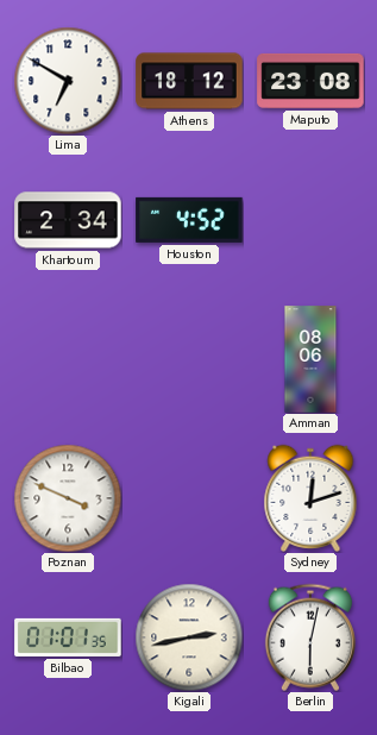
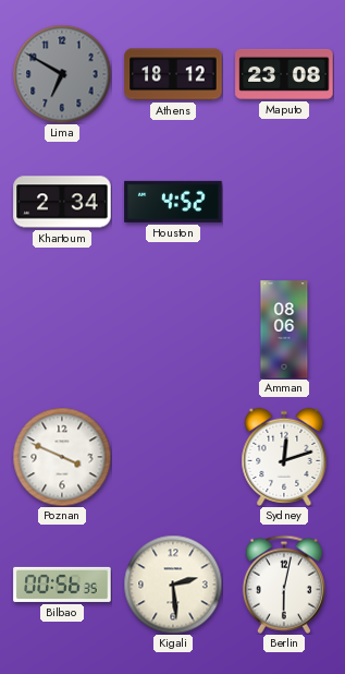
Lima dial: white -> grey (62, 74)
Bilbao: 01:01 -> 00:56 (62, 585)
Kigali: 2:43 -> 2:29 (173, 585)
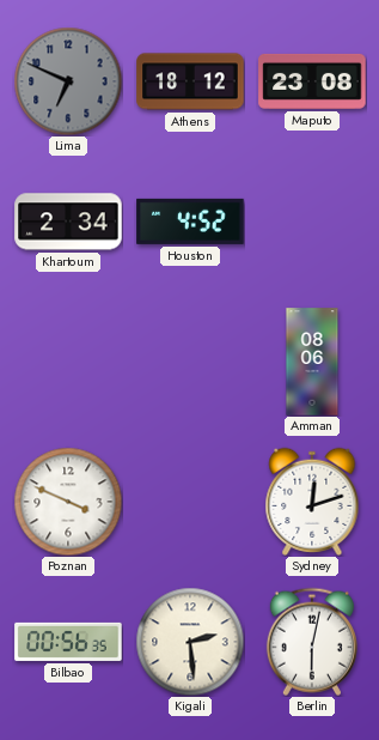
Lima: 6:50 -> 6:49 (68, 81)
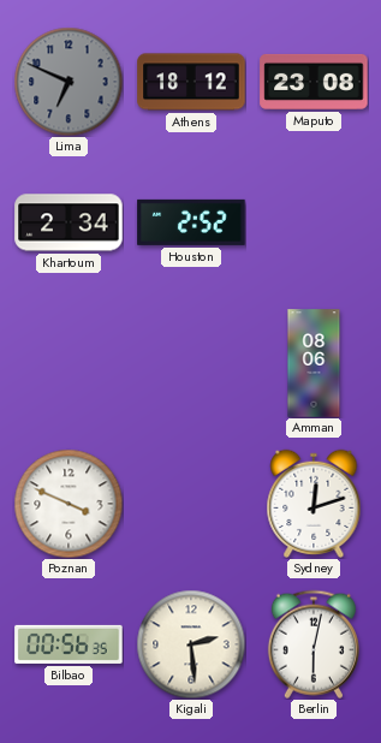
Houston: 4:52 -> 2:52 (191, 222)
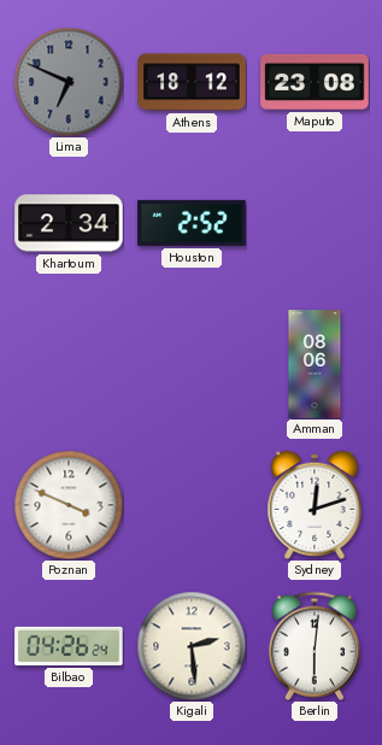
Bilbao: 00:56 -> 04:26 (69, 646)
Berlin: 6:02 -> 6:01 (315, 646)
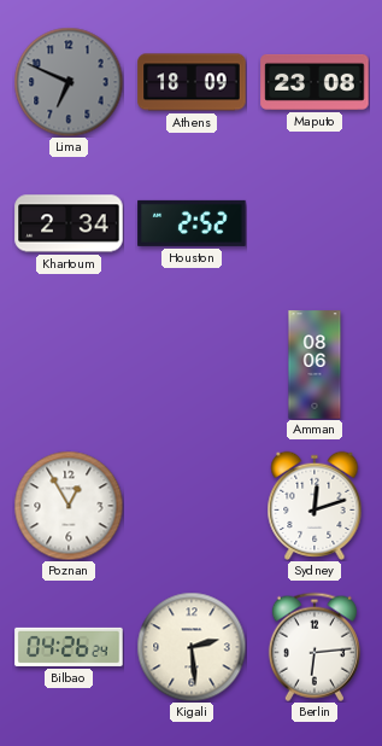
Athens: 18:12 -> 18:09 (192, 82)
Poznan: 3:49 -> 12:55 (69, 506)
Berlin: 6:01 -> 6:14 (315, 647)
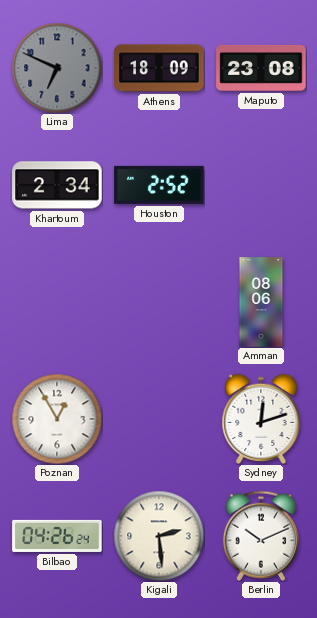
Berlin: 6:14 -> 10:11 (261, 536)
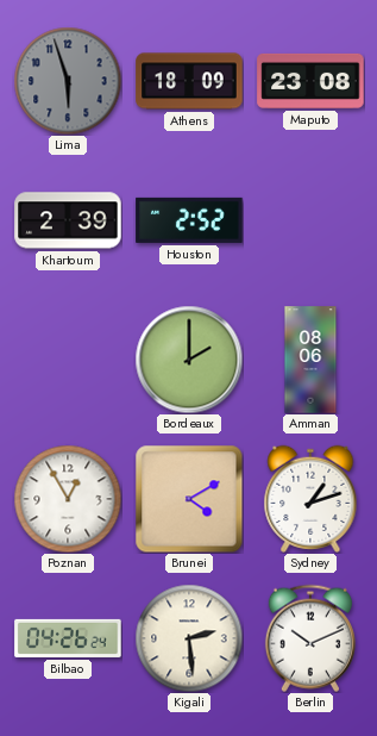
Lima: 6:49 -> 5:57 (68, 81)
Khartoum: 2:34 -> 2:39 (68, 220)
Bordeaux: none -> 2:00 (189, 360)
Brunei: none -> 4:10 (189, 499)
Sydney: 12:12 -> 1:12 (310, 499)
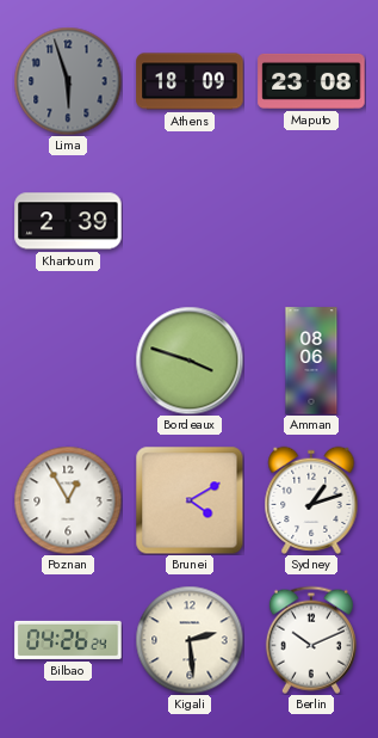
Houston: 2:52 -> none (189, 220)
Bordeaux: 2:00 -> 3:48 (190, 361)
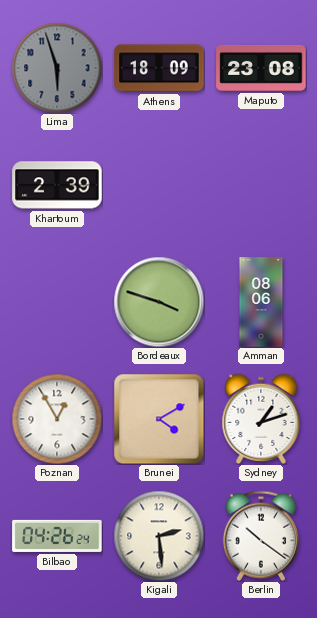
Berlin: 10:11 -> 10:21 (261, 536)
